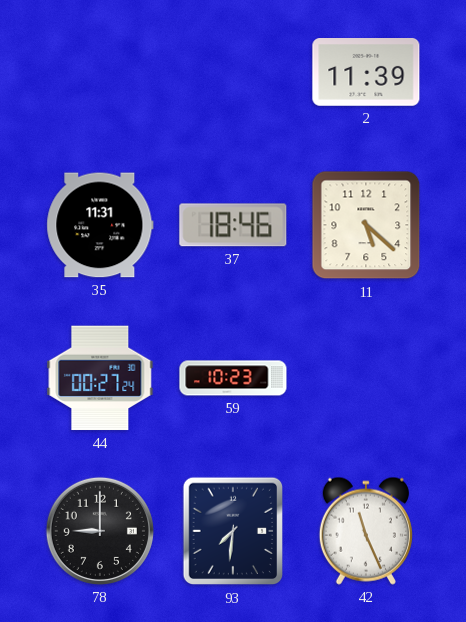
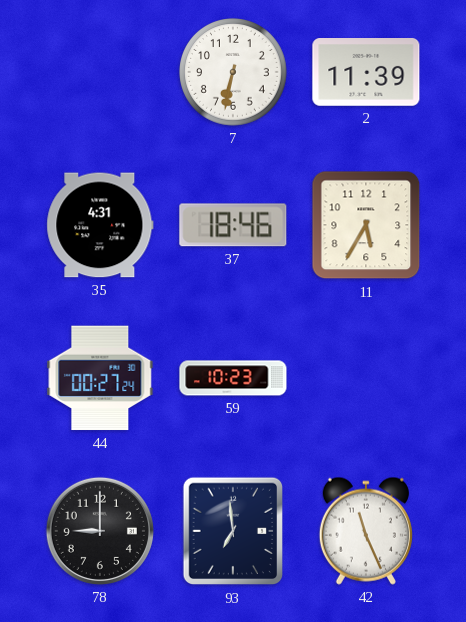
7: none -> 6:32 (234, 73)
35: 11:31 -> 4:31 (100, 225)
11: 5:22 -> 5:35 (366, 225)
93: 7:31 -> 6:59 (232, 531)
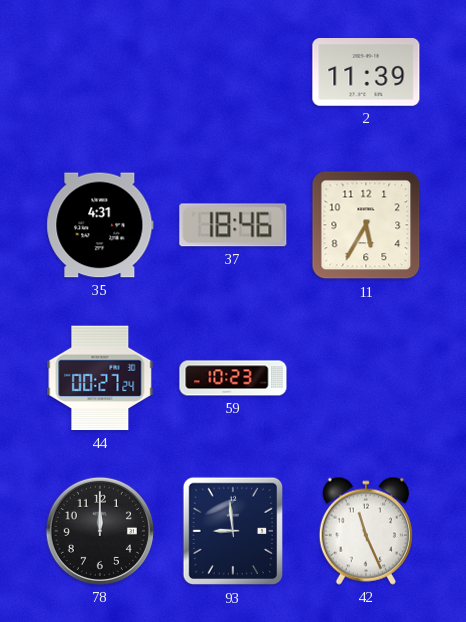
7: 6:32 -> none (234, 73)
78: 9:00 -> 12:00 (100, 531)
93: 6:59 -> 8:59 (232, 531)
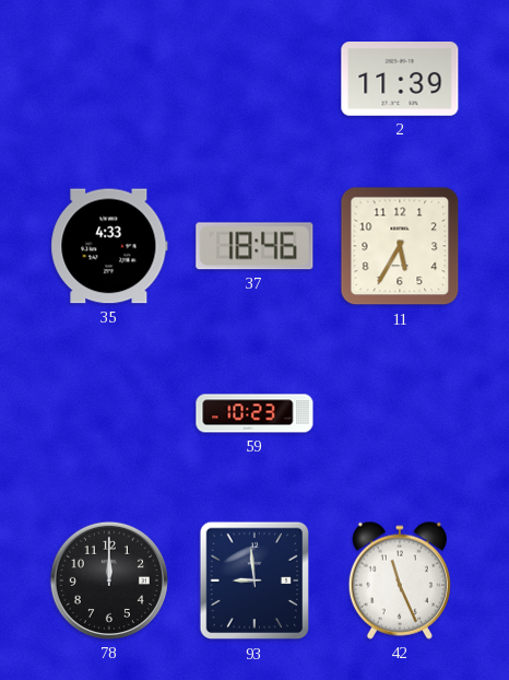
35: 4:31 -> 4:33 (109, 246)
44: 00:27 -> none (100, 378)
